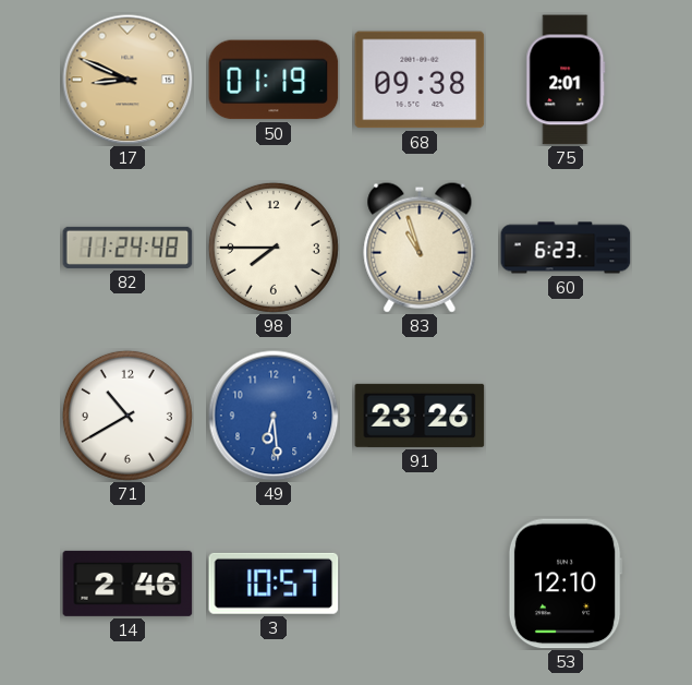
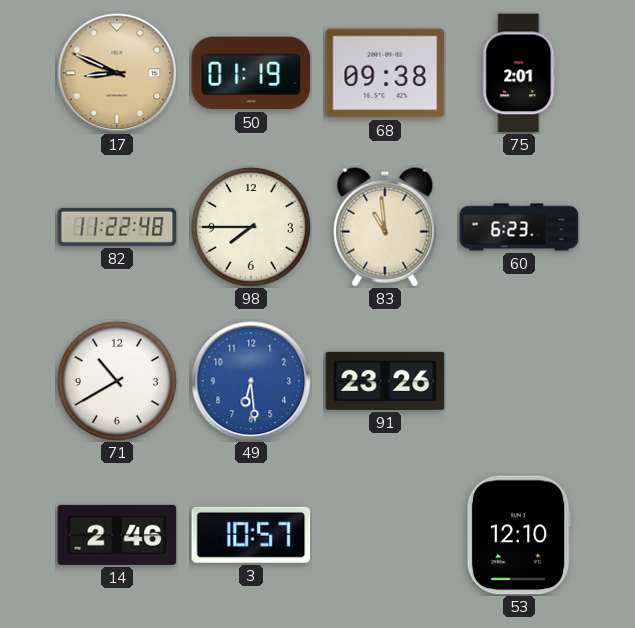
82: 11:24 -> 11:22 (117, 227)
83: 10:57 -> 10:59 (385, 227)
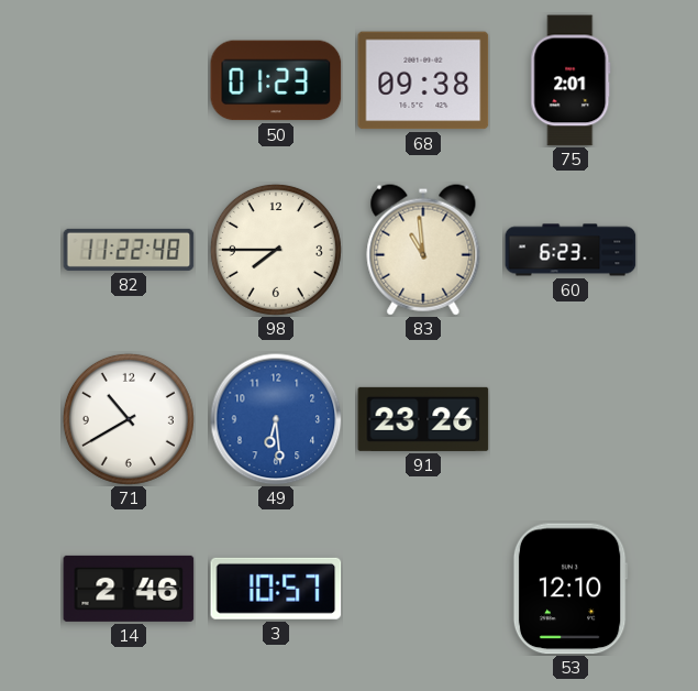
17: 8:49 -> none (117, 73)
50: 01:19 -> 01:23 (276, 80)
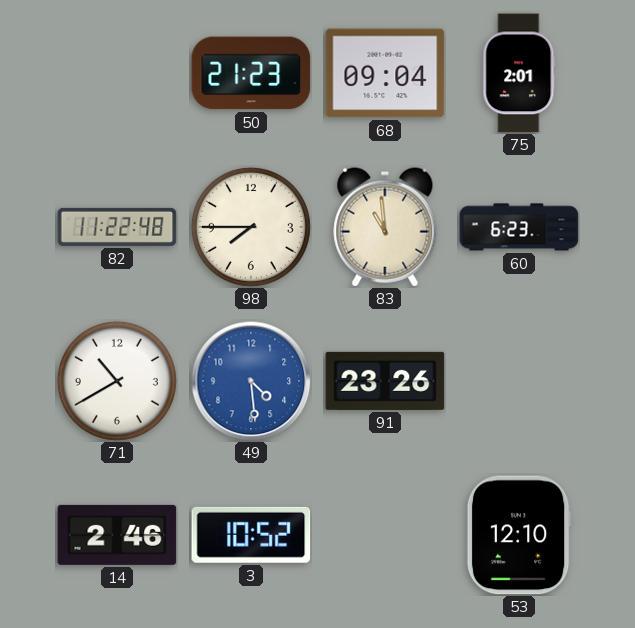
50: 01:23 -> 21:23 (251, 73)
68: 09:38 -> 09:04 (385, 73)
49: 6:29 -> 4:29 (251, 381)
3: 10:57 -> 10:52 (251, 535)
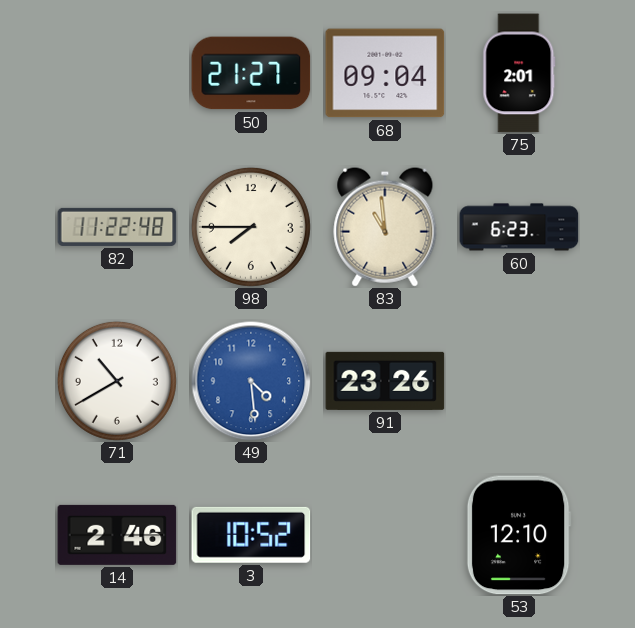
50: 21:23 -> 21:27 (251, 73)
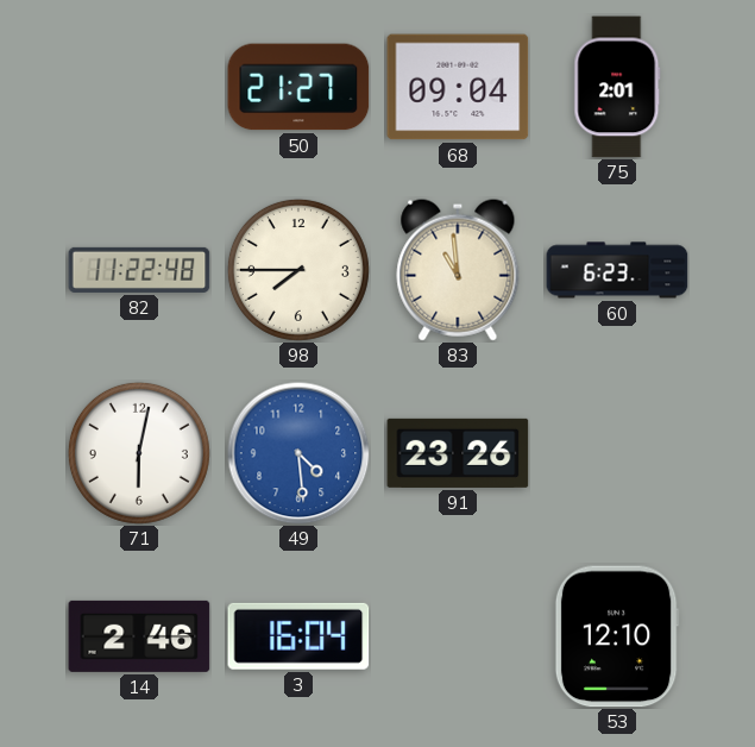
71: 10:40 -> 6:02 (139, 453)
3: 10:52 -> 16:04 (298, 636)
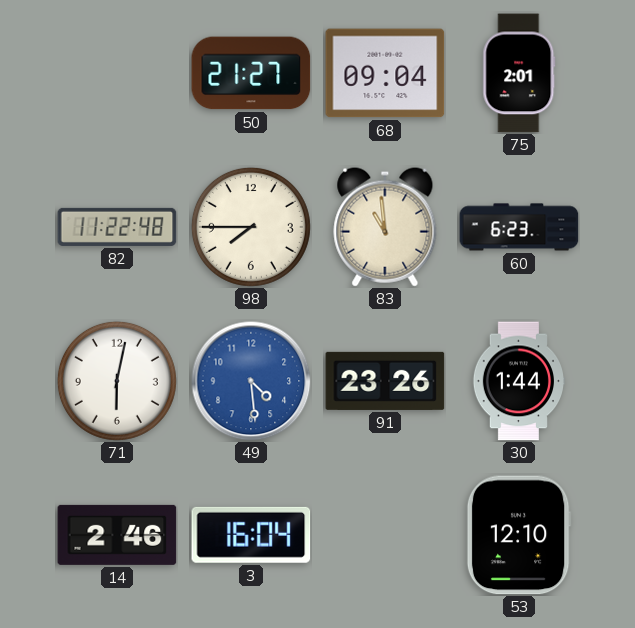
30: none -> 1:44 (518, 381)
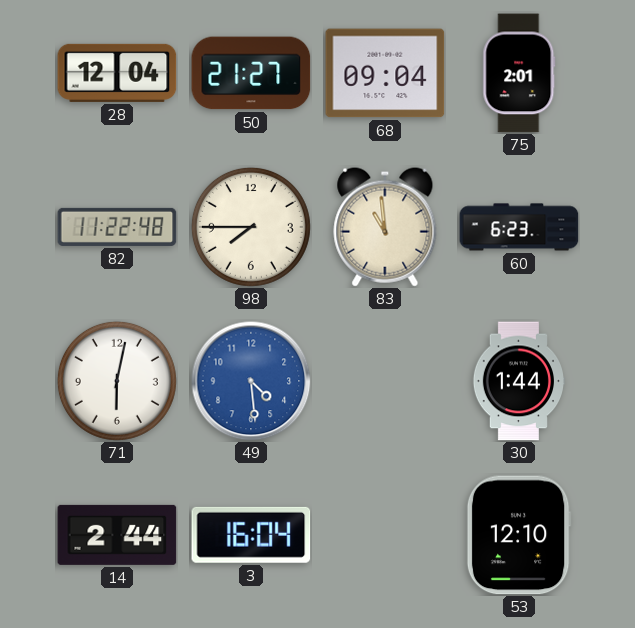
28: none -> 12:04 (117, 73)
91: 23:26 -> none (385, 381)
14: 2:46 -> 2:44 (117, 535)
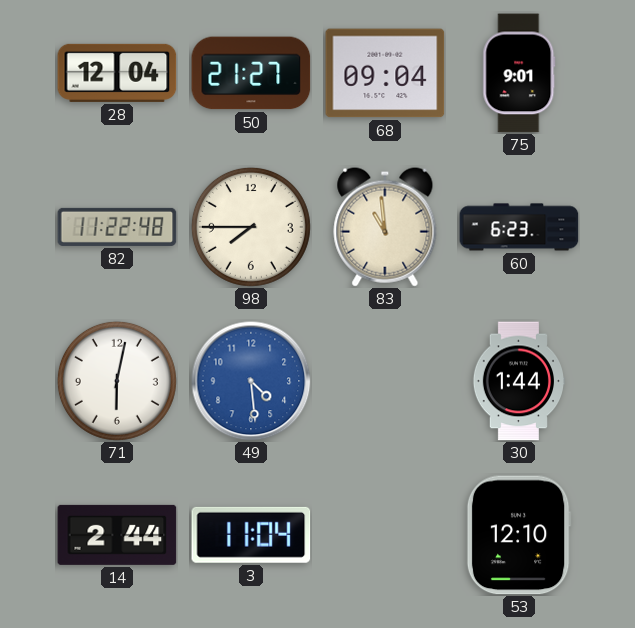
75: 2:01 -> 9:01 (519, 73)
3: 16:04 -> 11:04 (251, 535)
